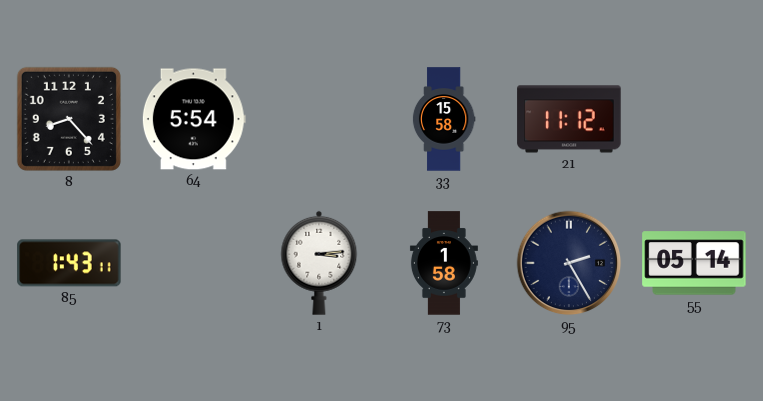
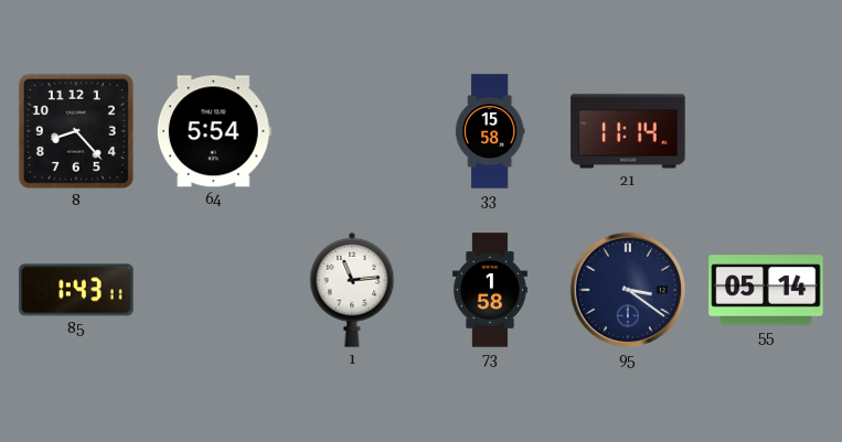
21: 11:12 -> 11:14 (628, 131)
1: 3:14 -> 11:14 (352, 290)
95: 2:25 -> 3:21 (628, 290)
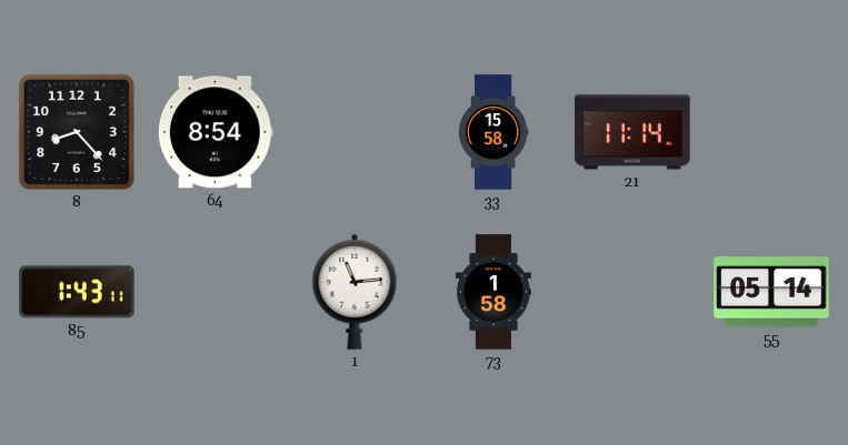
64: 5:54 -> 8:54 (216, 132)
95: 3:21 -> none (628, 290)
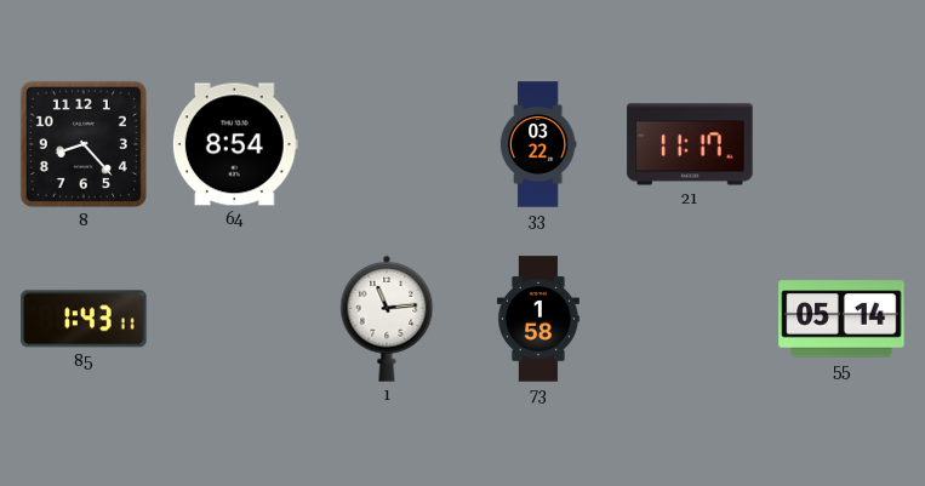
33: 15:58 -> 03:22 (538, 144)
21: 11:14 -> 11:17 (690, 144)
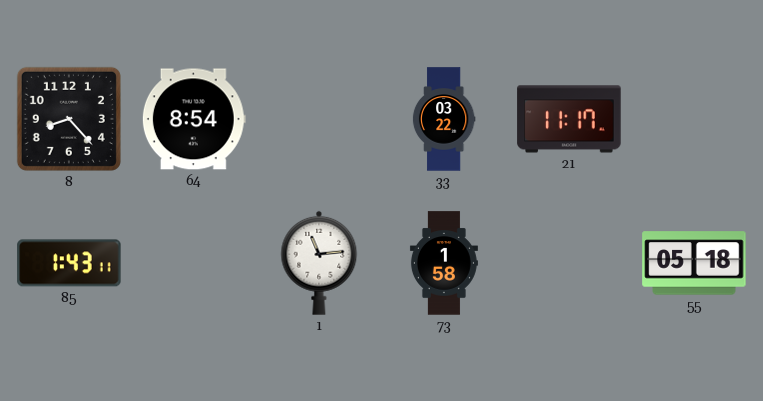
55: 05:14 -> 05:18 (694, 263)
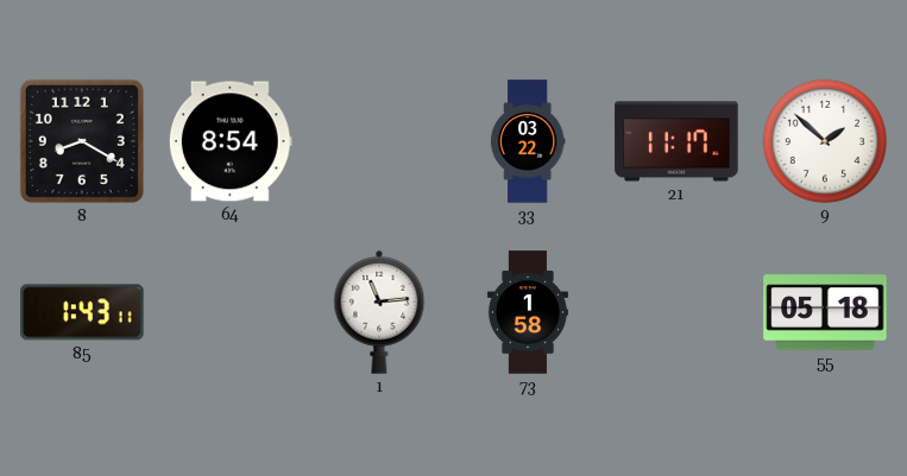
8: 8:23 -> 8:20 (82, 141)
9: none -> 1:52 (825, 141)
